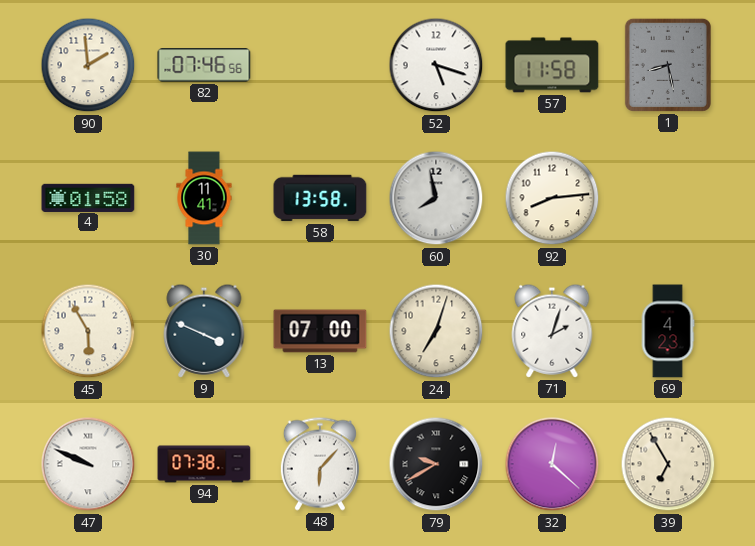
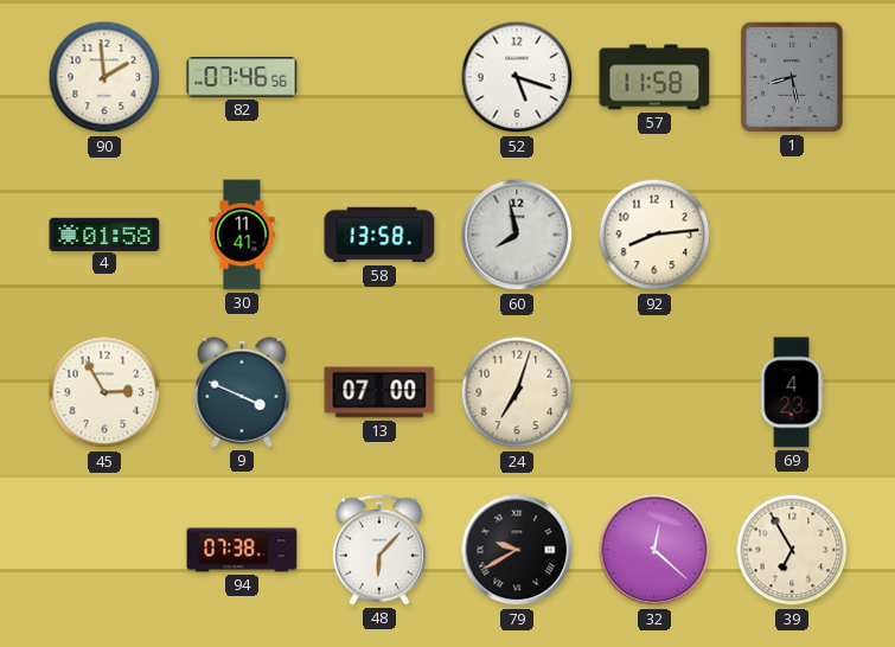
45: 5:55 -> 2:55 (104, 392)
71: 2:03 -> none (552, 331)
47: 9:49 -> none (88, 464)
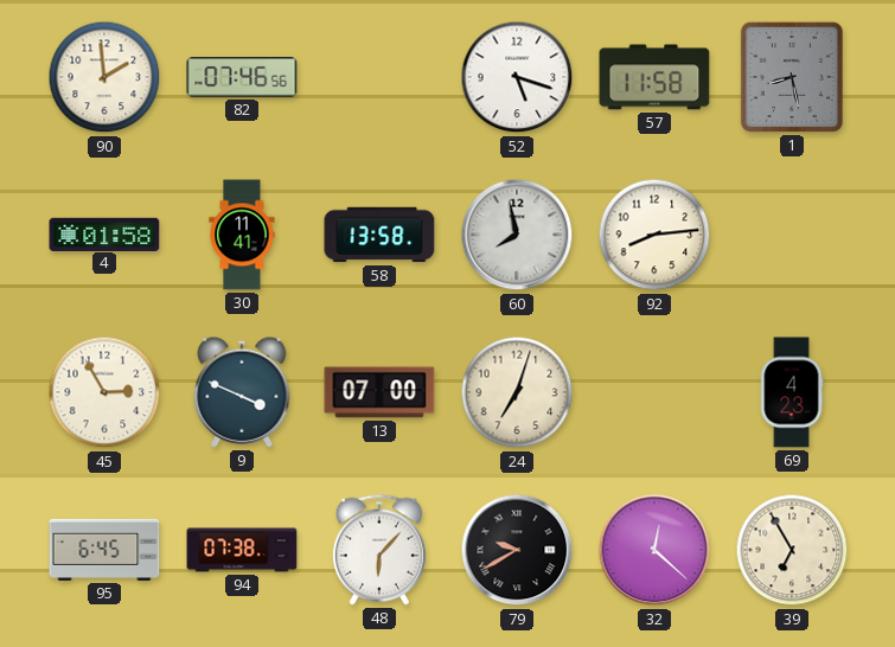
95: none -> 6:45 (104, 550)
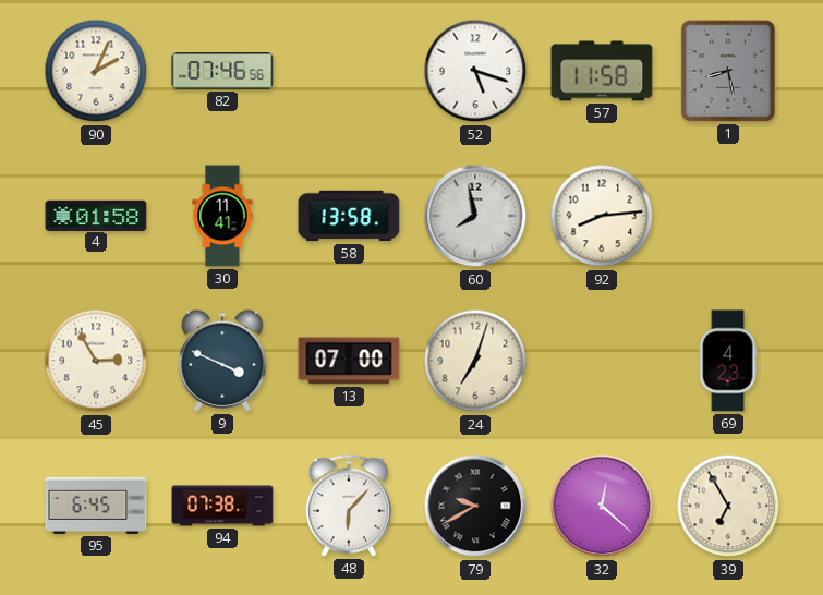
90: 1:59 -> 2:04 (96, 71)
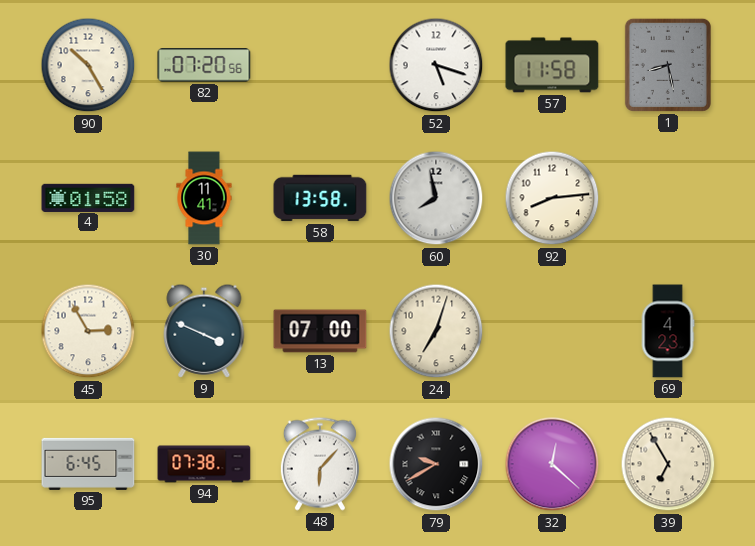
90: 2:04 -> 10:25 (88, 65)
82: 07:46 -> 07:20 (204, 65)
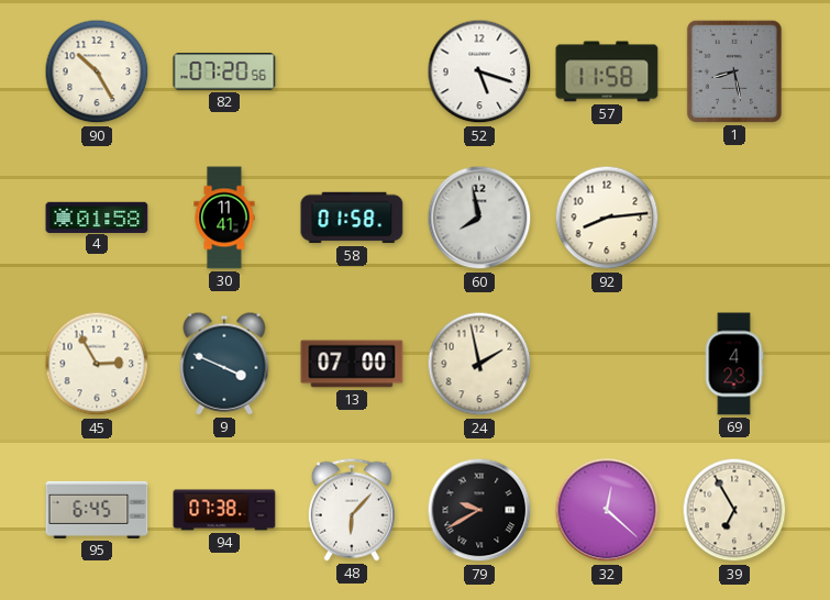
58: 13:58 -> 01:58 (352, 218)
24: 7:03 -> 1:58 (479, 364)
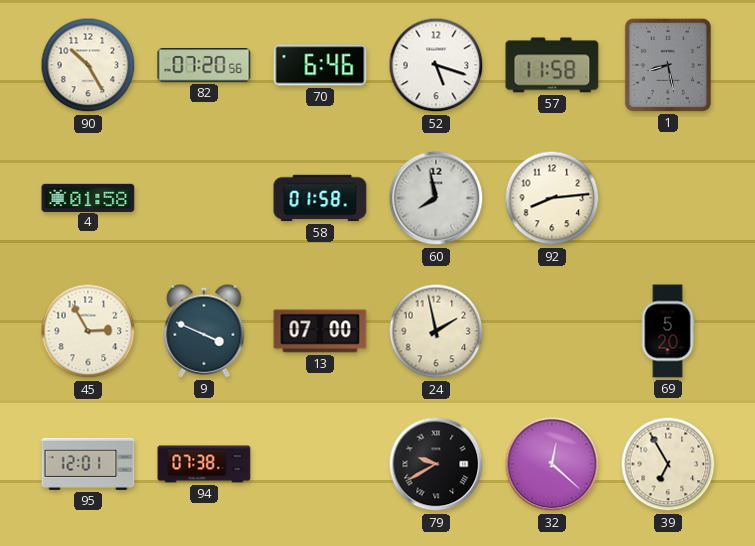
70: none -> 6:46 (320, 65)
30: 11:41 -> none (224, 218)
69: 4:23 -> 5:20 (668, 331)
95: 6:45 -> 12:01 (88, 464)
48: 6:07 -> none (352, 510)
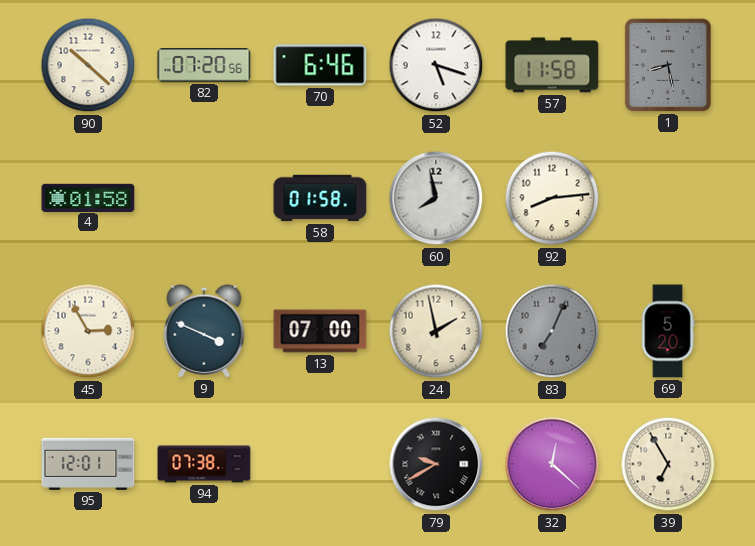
90: 10:25 -> 10:22 (88, 65)
83: none -> 7:04 (552, 331)
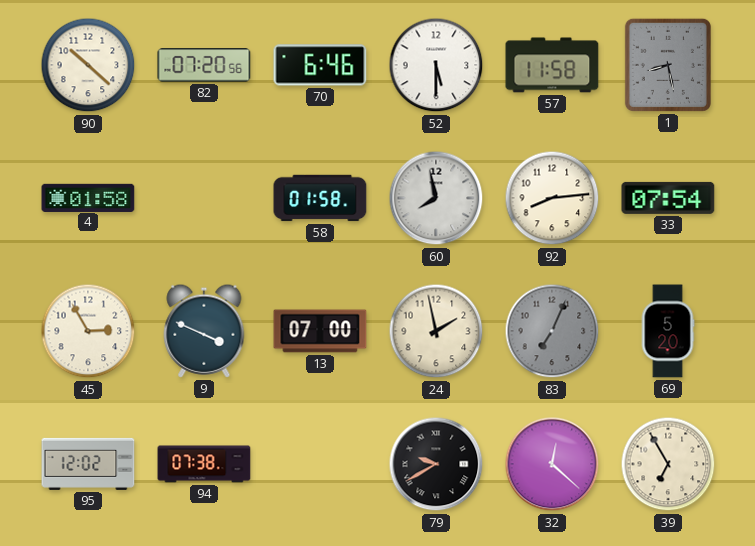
52: 5:18 -> 5:30 (436, 65)
33: none -> 07:54 (668, 198)
95: 12:01 -> 12:02 (88, 464)
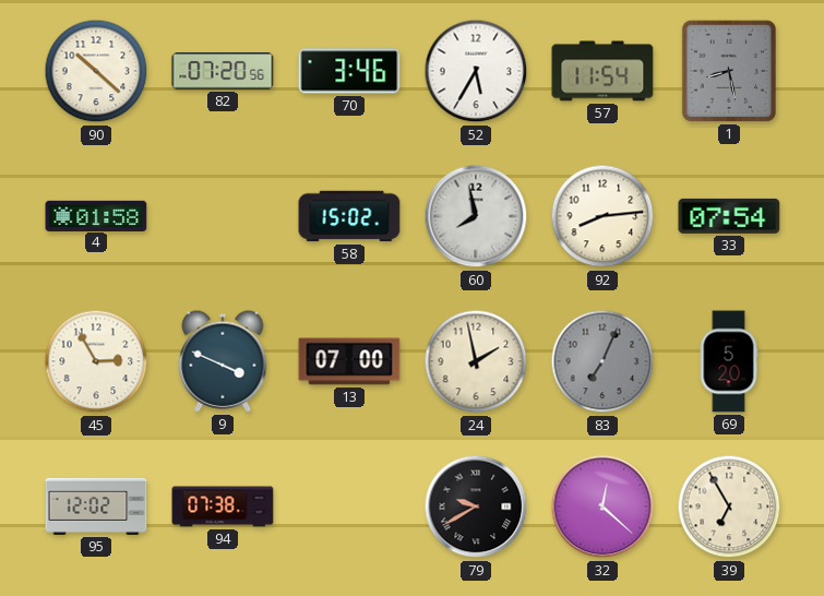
70: 6:46 -> 3:46 (349, 71)
52: 5:30 -> 5:35 (476, 71)
57: 11:58 -> 11:54 (602, 71)
58: 01:58 -> 15:02 (349, 216)
